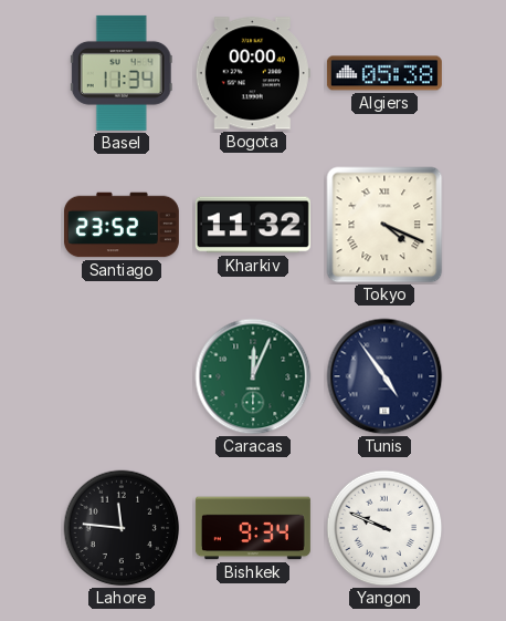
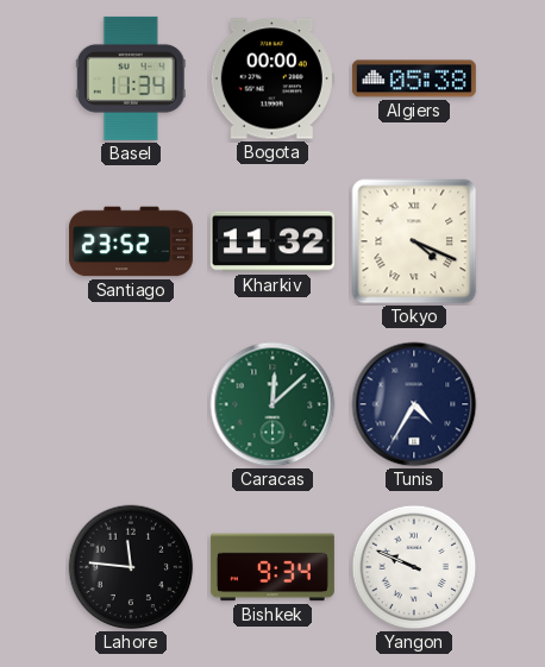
Caracas: 12:04 -> 12:08 (272, 404)
Tunis: 4:54 -> 4:35 (414, 404)
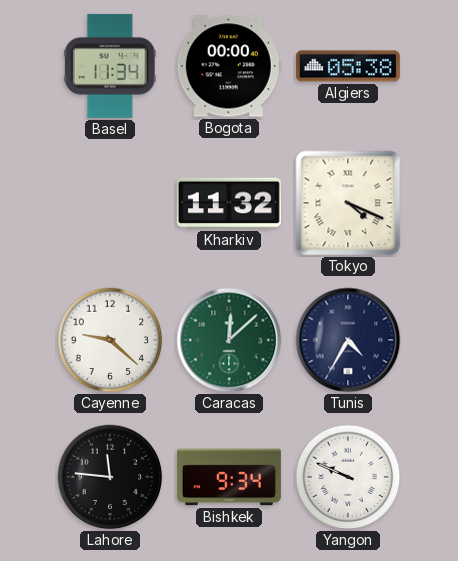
Santiago: 23:52 -> none (131, 241)
Cayenne: none -> 9:22 (110, 340)
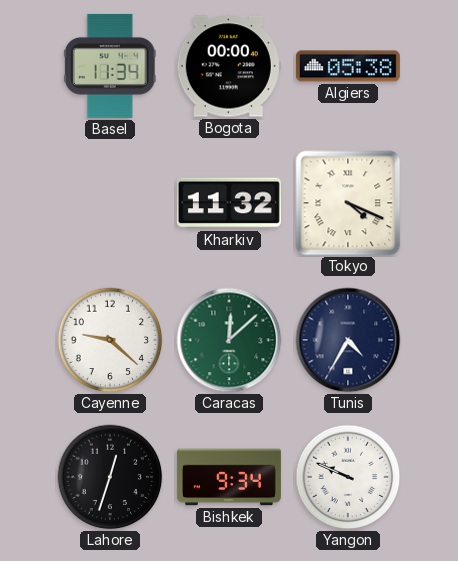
Lahore: 11:46 -> 12:33 (110, 477)
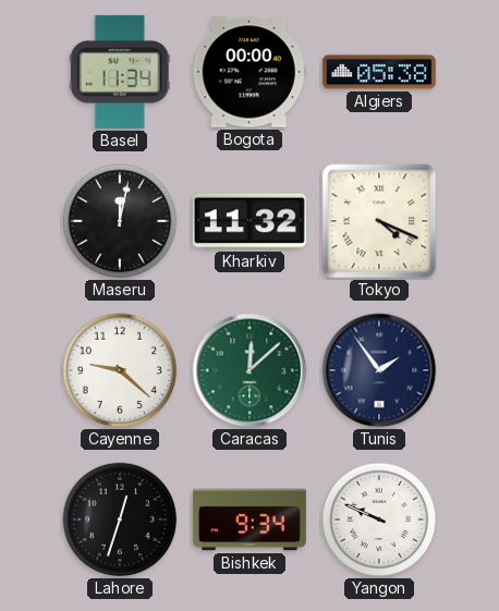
Maseru: none -> 12:02 (120, 221)
Tunis: 4:35 -> 1:54 (379, 370)
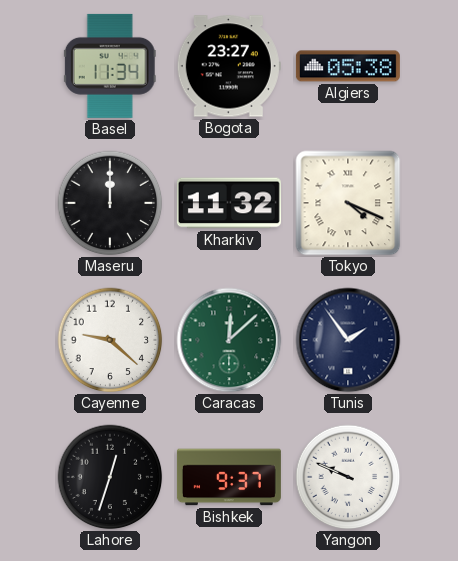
Bogota: 00:00 -> 23:27 (229, 66)
Maseru: 12:02 -> 12:00 (110, 203)
Bishkek: 9:34 -> 9:37 (229, 477)
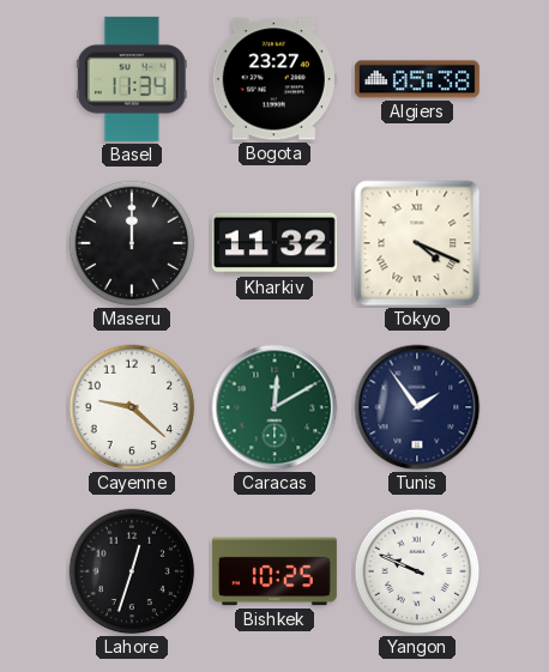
Caracas: 12:08 -> 12:10 (274, 407)
Bishkek: 9:37 -> 10:25 (274, 571)
